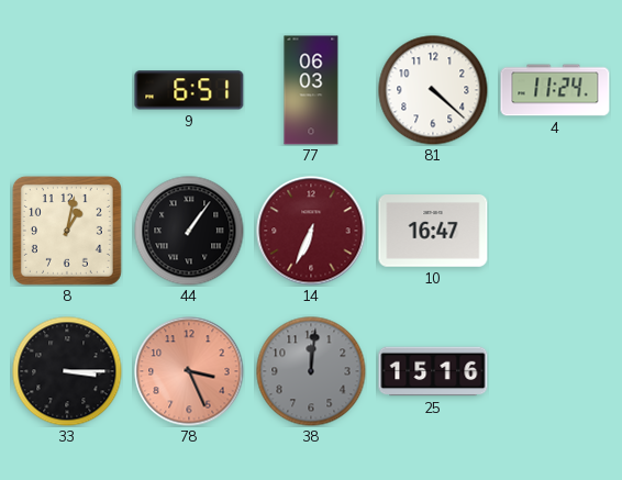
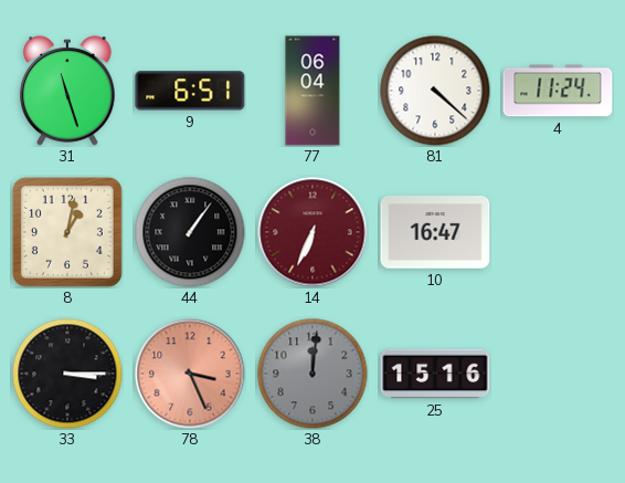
31: none -> 11:27 (67, 91)
77: 06:03 -> 06:04 (312, 91)
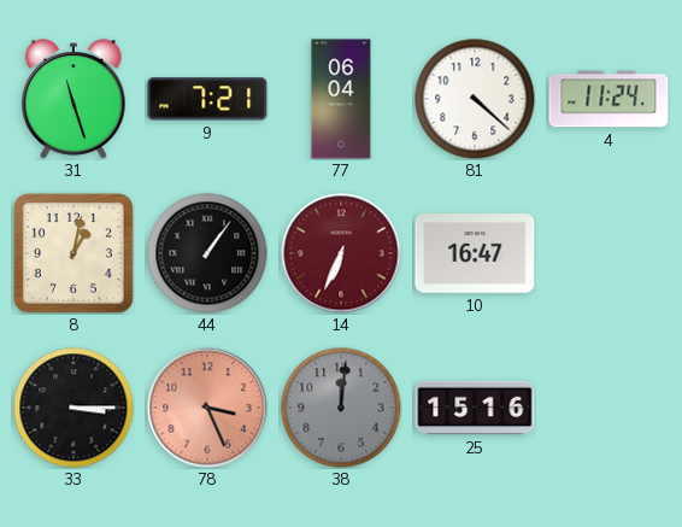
9: 6:51 -> 7:21 (207, 99)
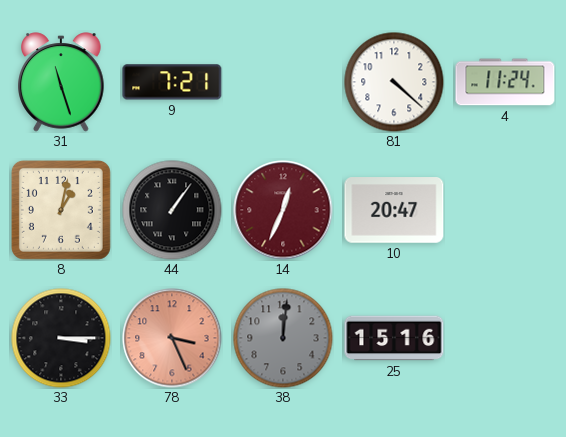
77: 06:04 -> none (341, 99)
14: 6:34 -> 12:34 (283, 210)
10: 16:47 -> 20:47 (394, 210)
